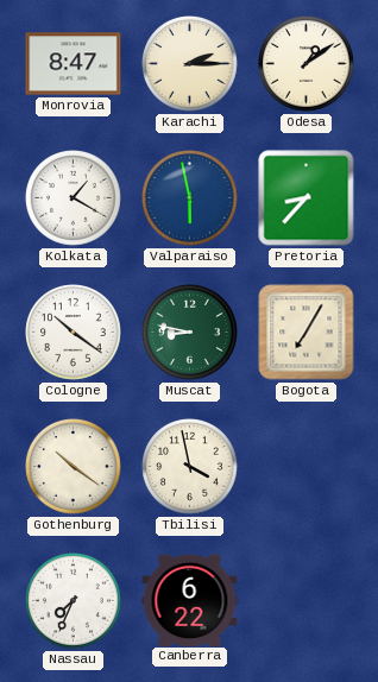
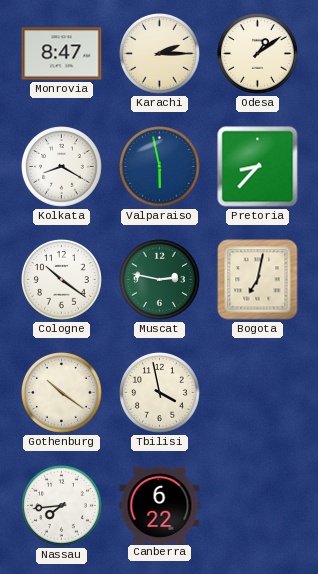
Kolkata: 1:20 -> 8:20 (62, 167)
Muscat: 8:47 -> 2:47 (160, 280)
Bogota: 7:05 -> 7:02 (258, 280)
Nassau: 7:34 -> 7:44 (62, 506)
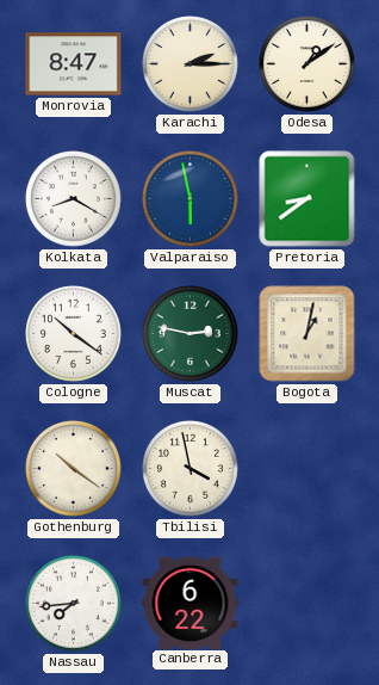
Pretoria: 8:37 -> 8:39 (307, 199)
Bogota: 7:02 -> 1:02 (307, 334)
